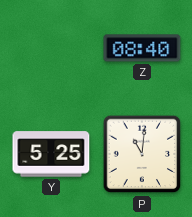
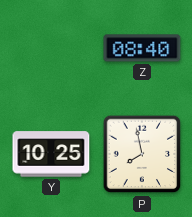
Y: 5:25 -> 10:25 (51, 154)
P: 11:01 -> 7:58 (142, 154)
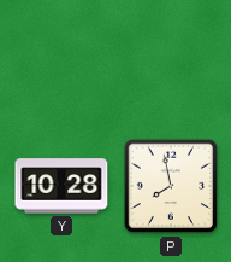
Z: 08:40 -> none (142, 48)
Y: 10:25 -> 10:28 (61, 186)
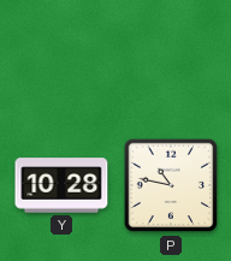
P: 7:58 -> 10:47 (171, 185)
